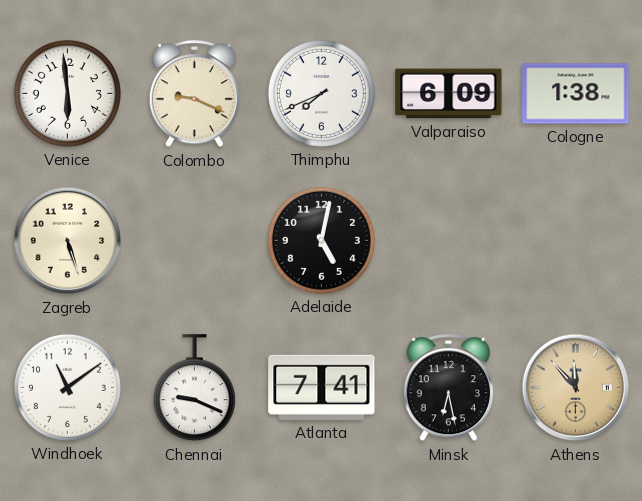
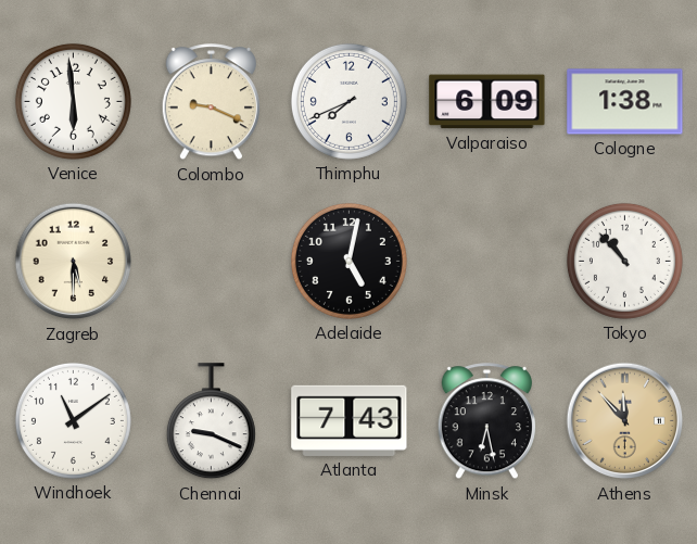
Zagreb: 5:27 -> 5:30 (74, 262)
Tokyo: none -> 10:53 (624, 261)
Atlanta: 7:41 -> 7:43 (350, 420)
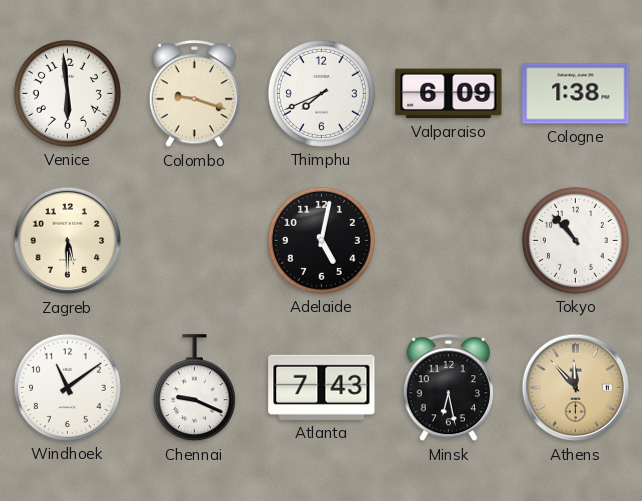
Colombo: 9:19 -> 9:18 (194, 94)
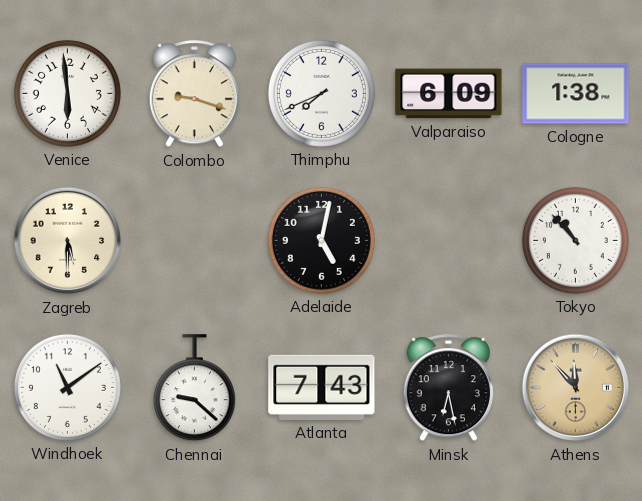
Chennai: 9:19 -> 9:22 (194, 388)
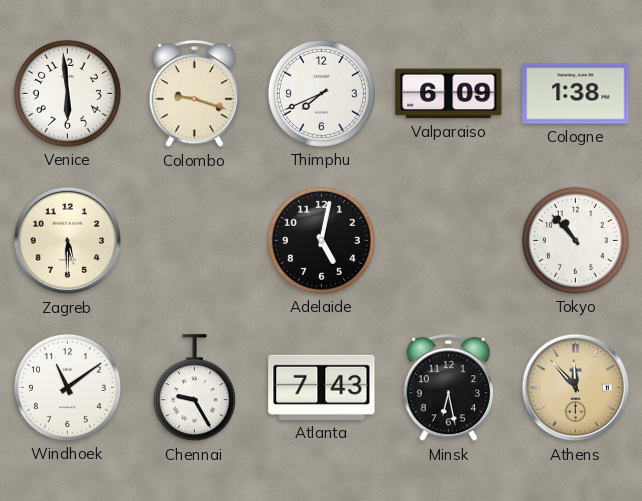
Chennai: 9:22 -> 9:25 (194, 388)
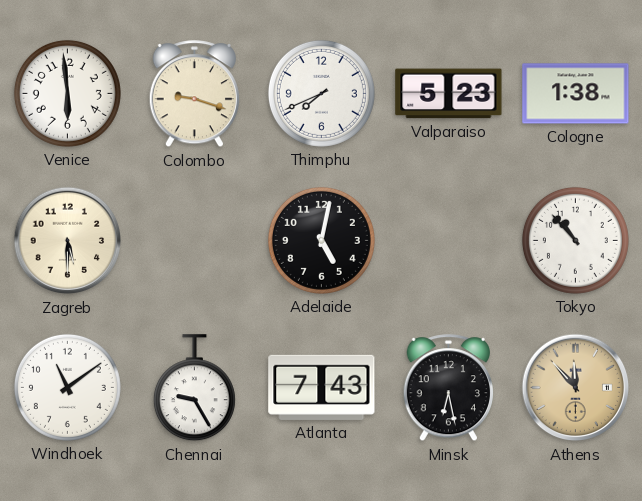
Valparaiso: 6:09 -> 5:23 (449, 94)
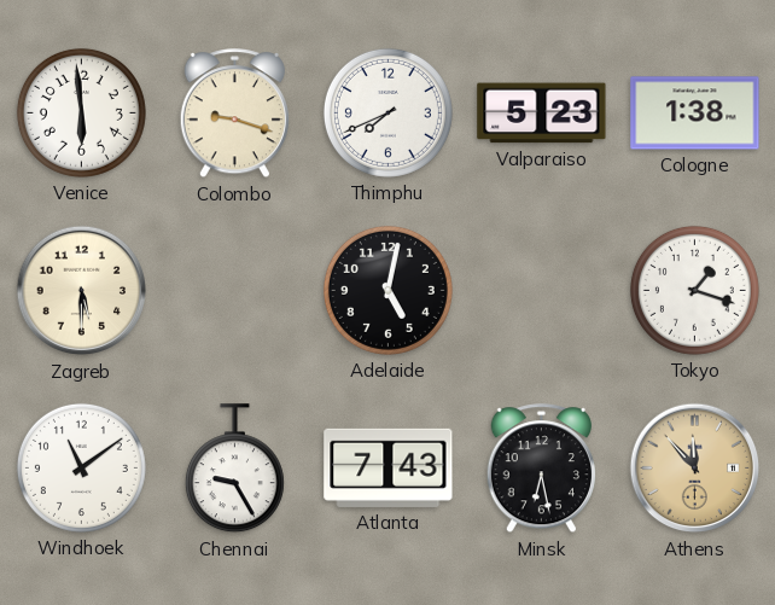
Tokyo: 10:53 -> 1:18 (694, 290)
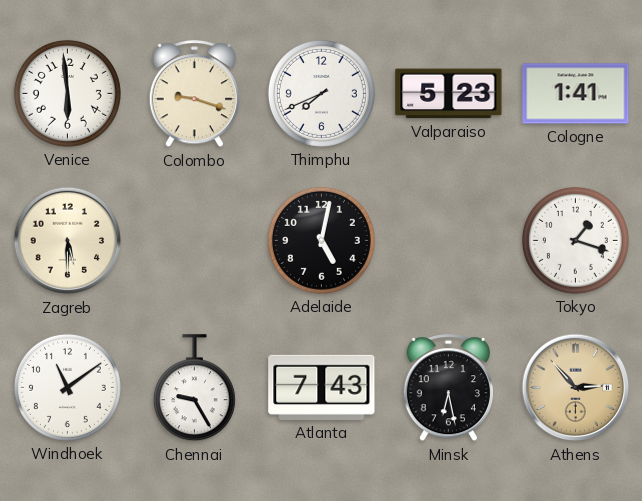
Cologne: 1:38 -> 1:41 (576, 94)
Athens: 11:53 -> 2:53 (576, 388)
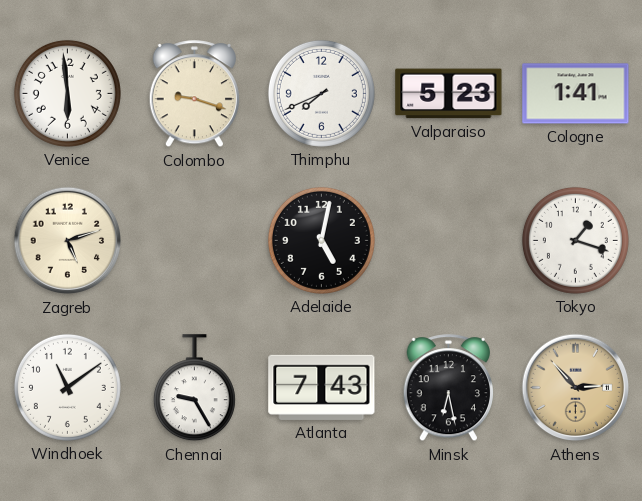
Zagreb: 5:30 -> 5:12 (68, 241)
